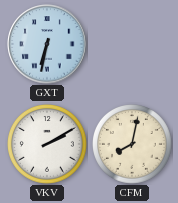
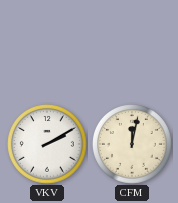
GXT: 6:32 -> none (47, 44)
CFM: 8:02 -> 12:02 (133, 145)
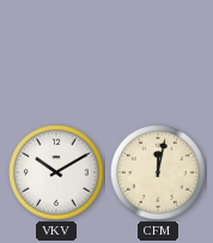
VKV: 2:10 -> 10:10 (57, 174)
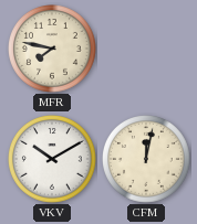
MFR: none -> 7:47 (53, 50)
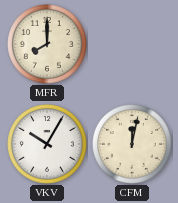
MFR: 7:47 -> 8:00 (48, 45)
VKV: 10:10 -> 10:05 (48, 145)
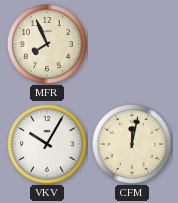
MFR: 8:00 -> 7:56 (48, 45)
